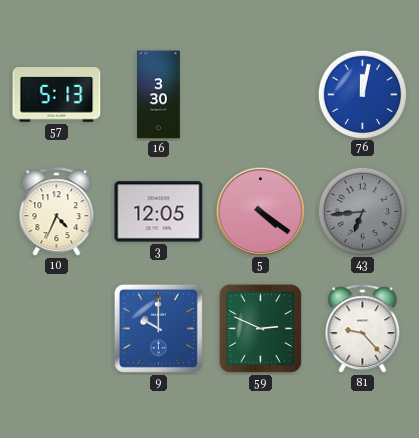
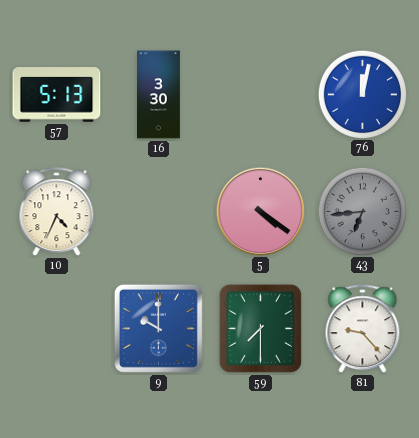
3: 12:05 -> none (159, 212)
59: 2:49 -> 7:30 (260, 328)
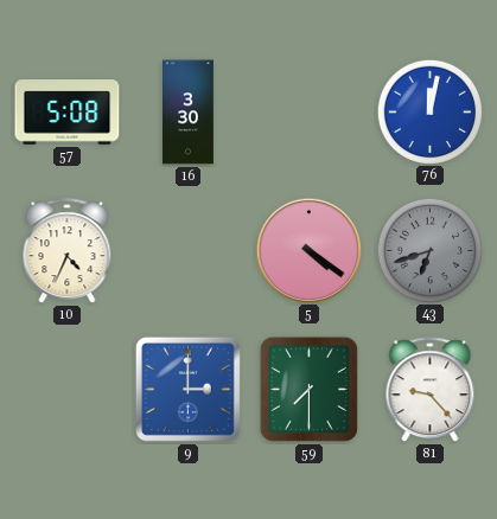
57: 5:13 -> 5:08 (68, 113)
43: 6:44 -> 6:42 (429, 250)
9: 10:00 -> 3:00 (187, 389)
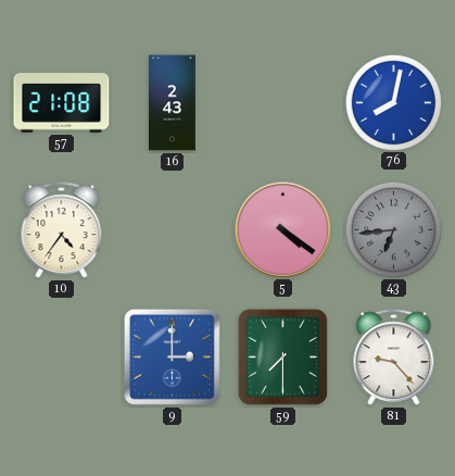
57: 5:08 -> 21:08 (62, 103)
16: 3:30 -> 2:43 (173, 103)
76: 12:02 -> 8:02 (393, 102)
10: 4:34 -> 4:36 (62, 230)
43: 6:42 -> 6:44 (393, 229)
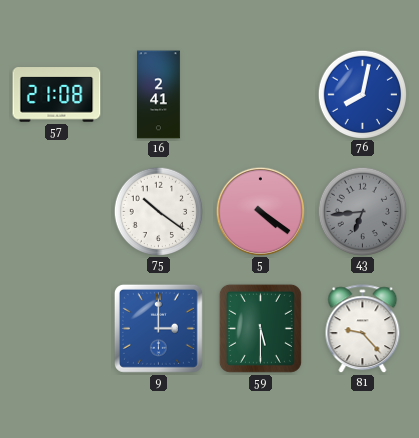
16: 2:43 -> 2:41 (159, 95)
10: 4:36 -> none (62, 230)
75: none -> 10:21 (158, 211)
59: 7:30 -> 5:30 (260, 328)
